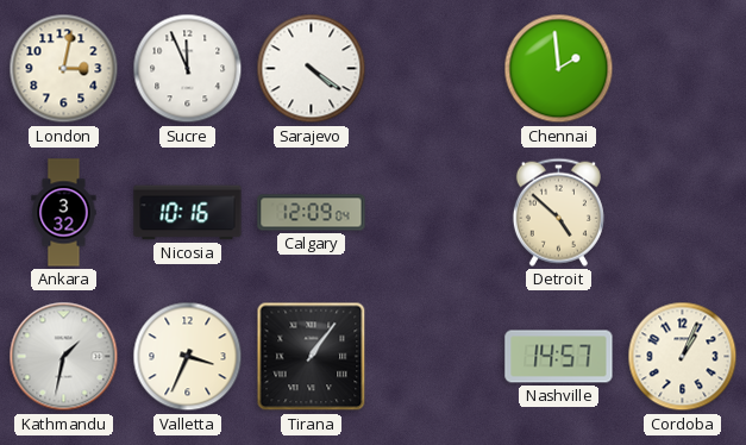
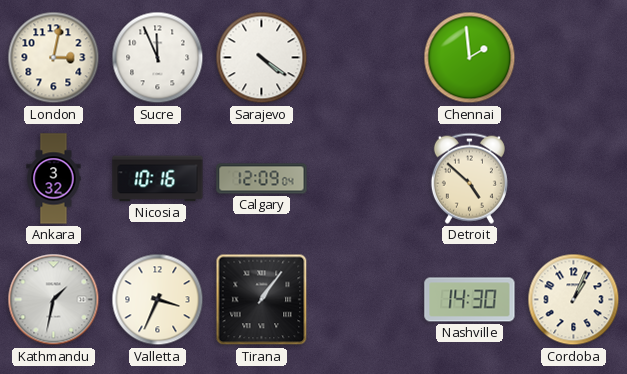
Nashville: 14:57 -> 14:30 (470, 300)
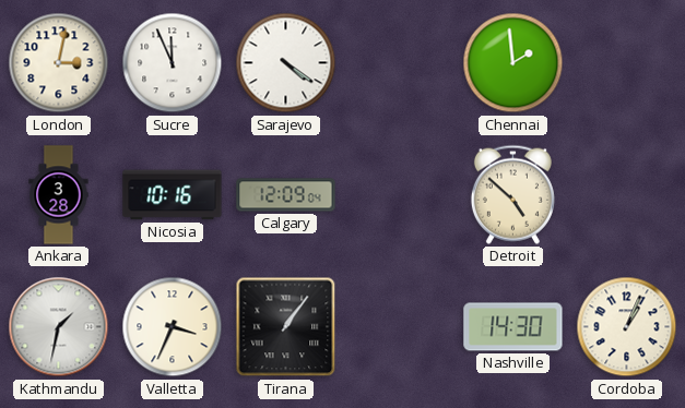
Ankara: 3:32 -> 3:28 (59, 195)
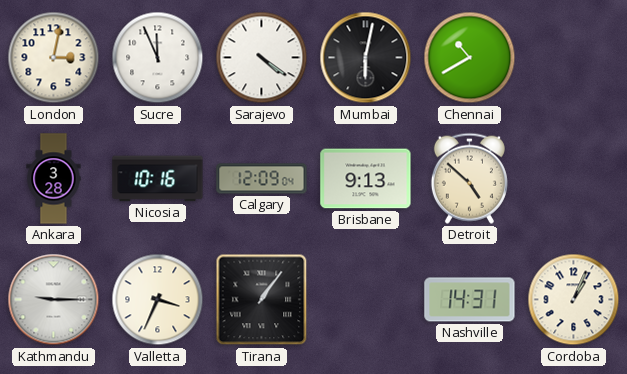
Mumbai: none -> 6:02 (366, 58)
Chennai: 1:59 -> 10:40 (470, 58)
Brisbane: none -> 9:13 (366, 179)
Kathmandu: 1:32 -> 9:15 (54, 300)
Nashville: 14:30 -> 14:31 (470, 300)
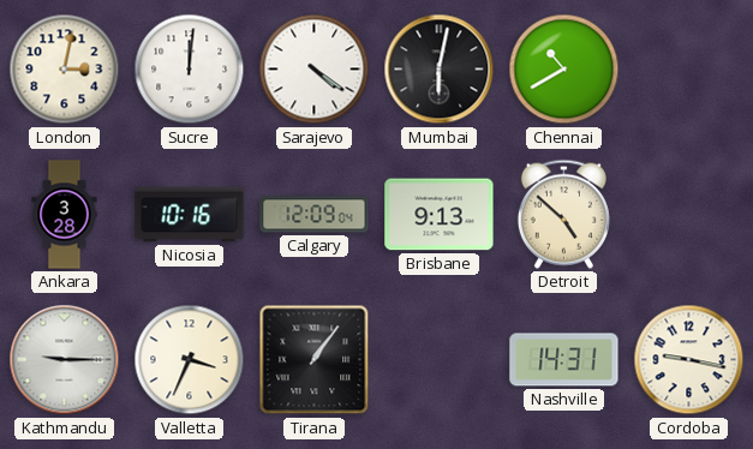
Sucre: 11:56 -> 12:01 (190, 70)
Cordoba: 1:04 -> 9:17 (689, 360)
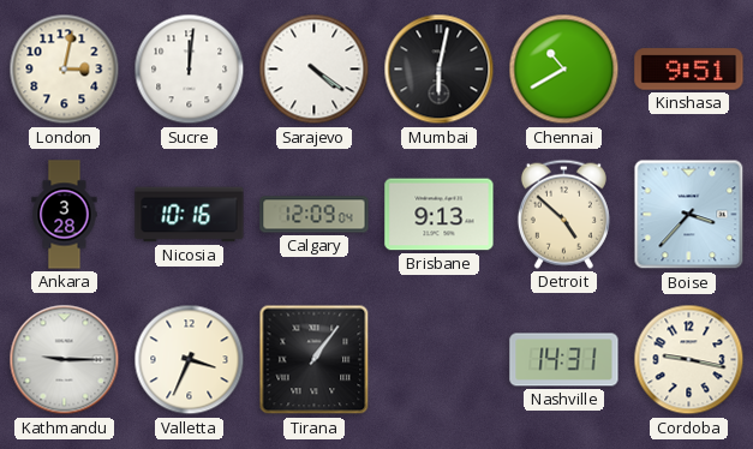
Kinshasa: none -> 9:51 (689, 70)
Boise: none -> 3:37 (689, 215)
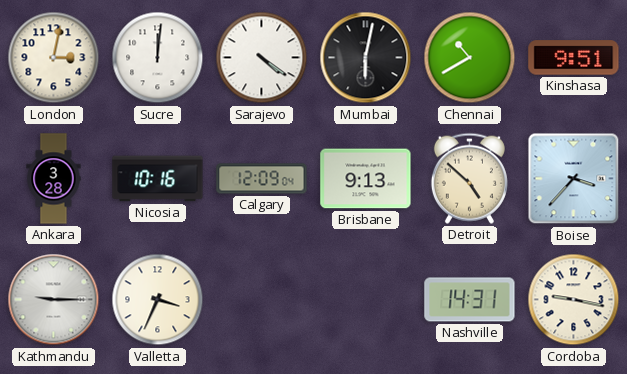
Tirana: 1:06 -> none (315, 360)
